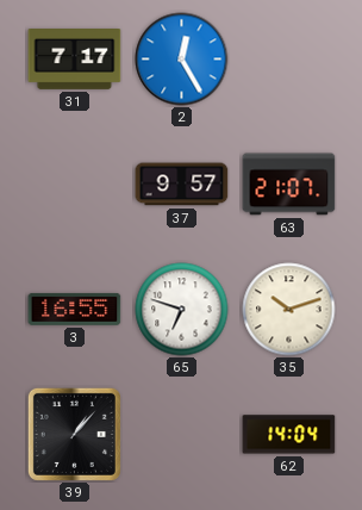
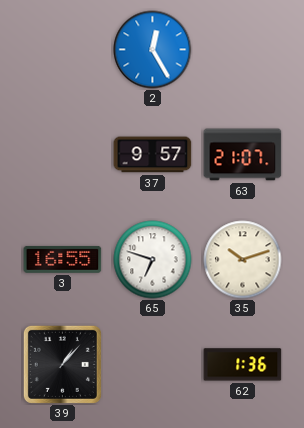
31: 7:17 -> none (75, 60)
62: 14:04 -> 1:36 (243, 365)
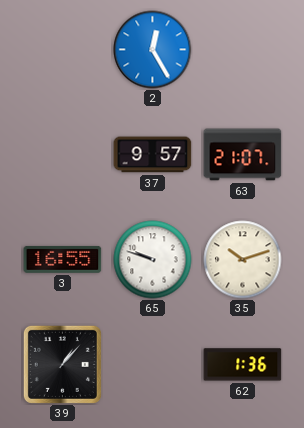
65: 6:48 -> 9:48 (153, 260)
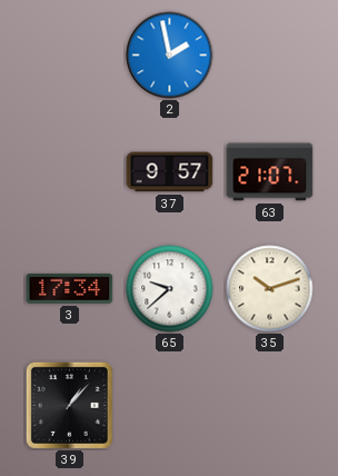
2: 12:25 -> 1:58 (170, 56)
3: 16:55 -> 17:34 (70, 288)
65: 9:48 -> 9:38 (170, 289)
62: 1:36 -> none (243, 365)
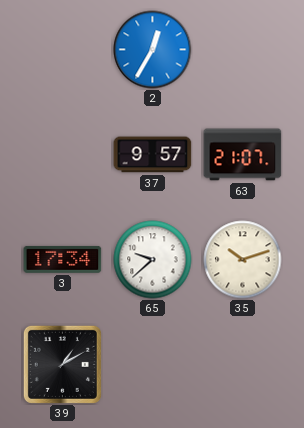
2: 1:58 -> 12:35 (153, 50)
39: 1:07 -> 1:10 (62, 364)
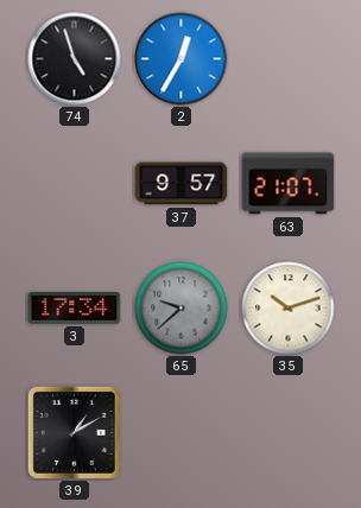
74: none -> 4:57 (75, 59)
65 dial: white -> grey (182, 309)
